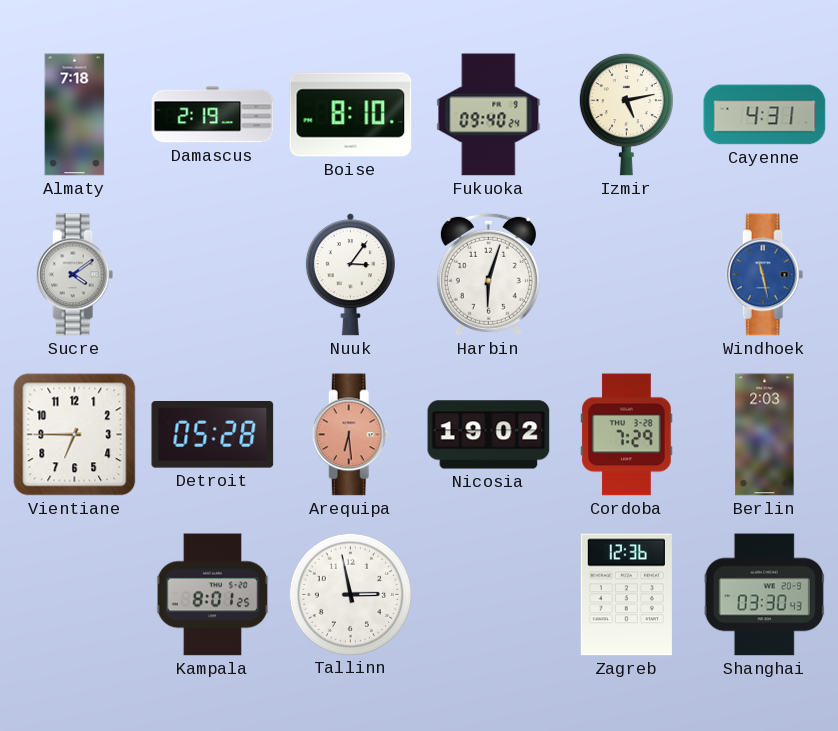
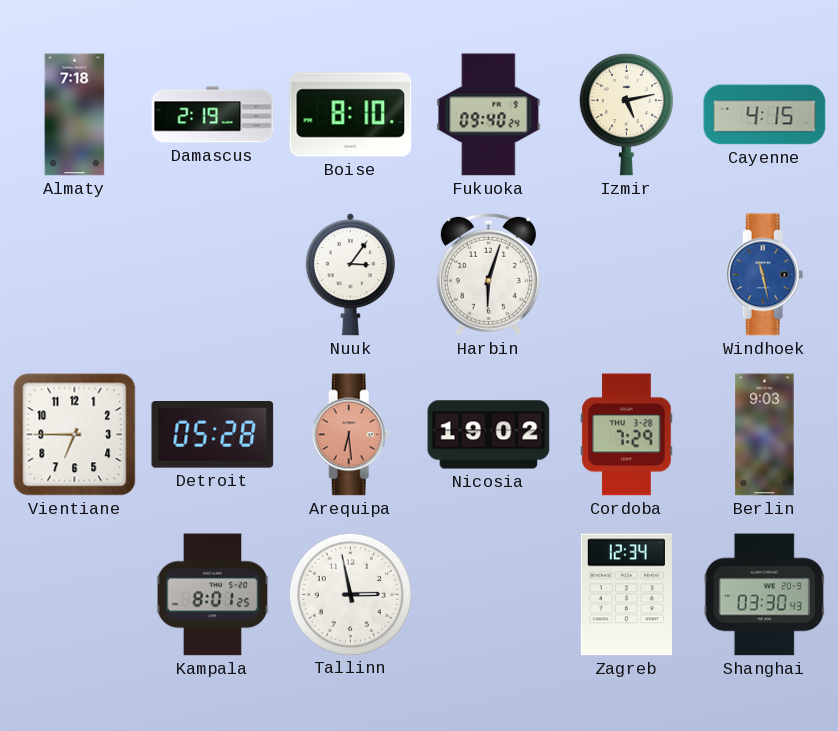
Cayenne: 4:31 -> 4:15 (765, 115)
Sucre: 4:09 -> none (75, 275)
Berlin: 2:03 -> 9:03 (765, 435)
Zagreb: 12:36 -> 12:34 (626, 595)
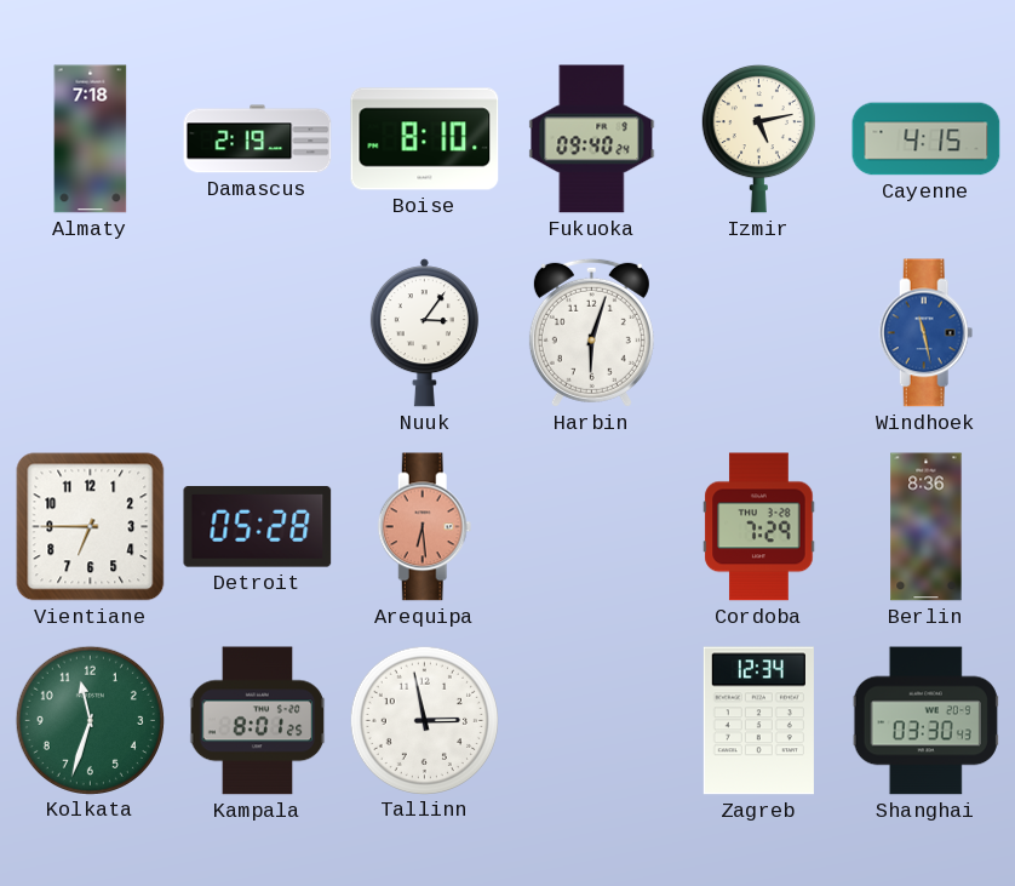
Nicosia: 19:02 -> none (489, 435)
Berlin: 9:03 -> 8:36 (927, 527)
Kolkata: none -> 11:33 (90, 720)
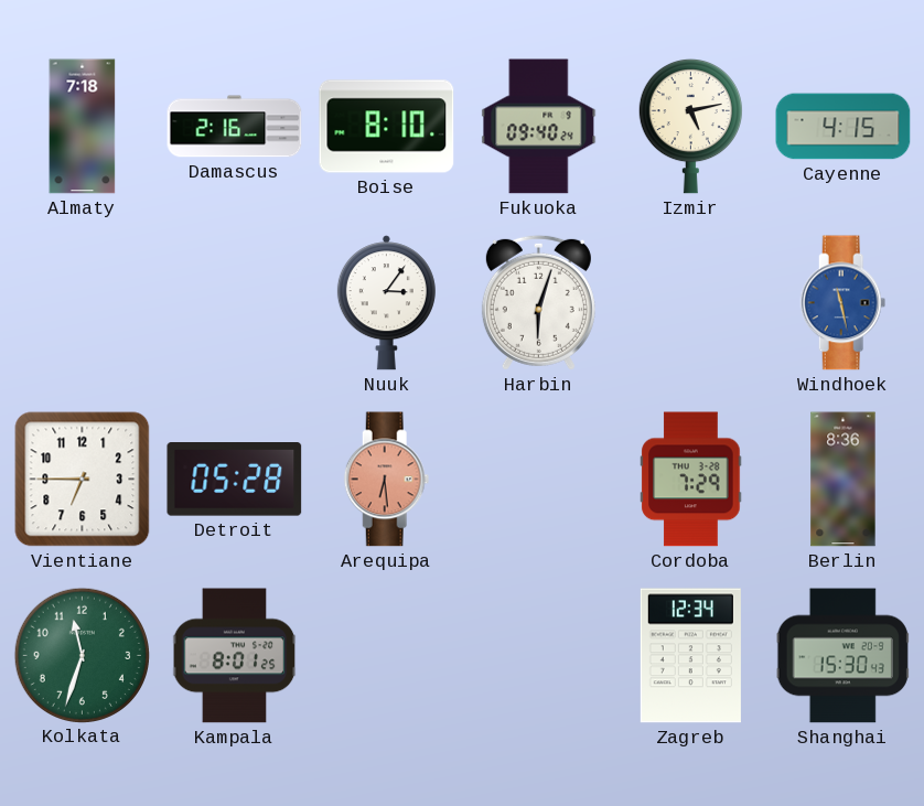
Damascus: 2:19 -> 2:16 (235, 127)
Tallinn: 2:58 -> none (424, 720)
Shanghai: 03:30 -> 15:30 (842, 656)
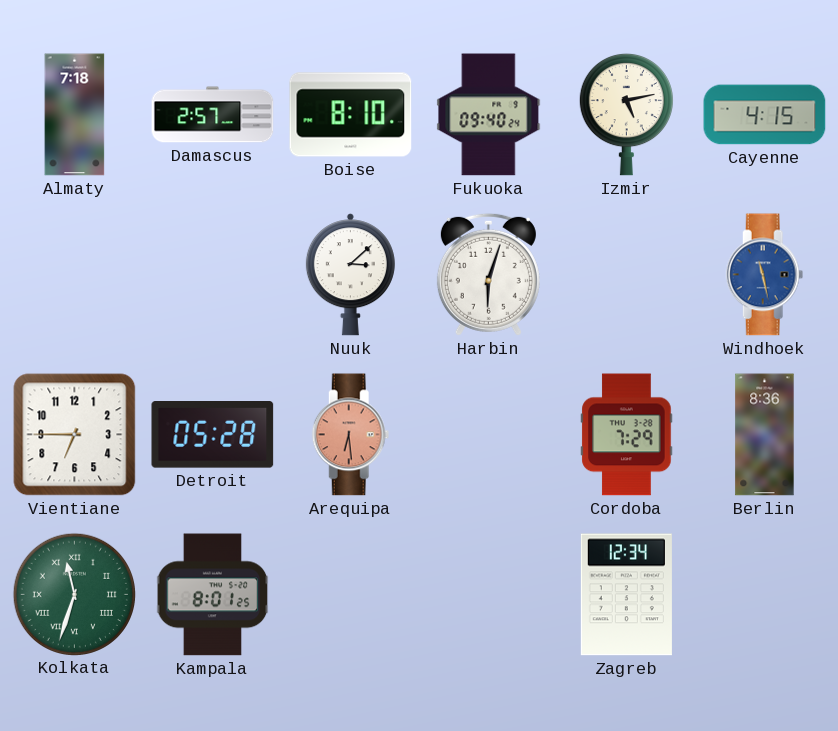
Damascus: 2:16 -> 2:57 (213, 115)
Nuuk: 3:06 -> 3:08 (350, 275)
Kolkata numerals: Arabic -> Roman (74, 594)
Shanghai: 15:30 -> none (842, 656)
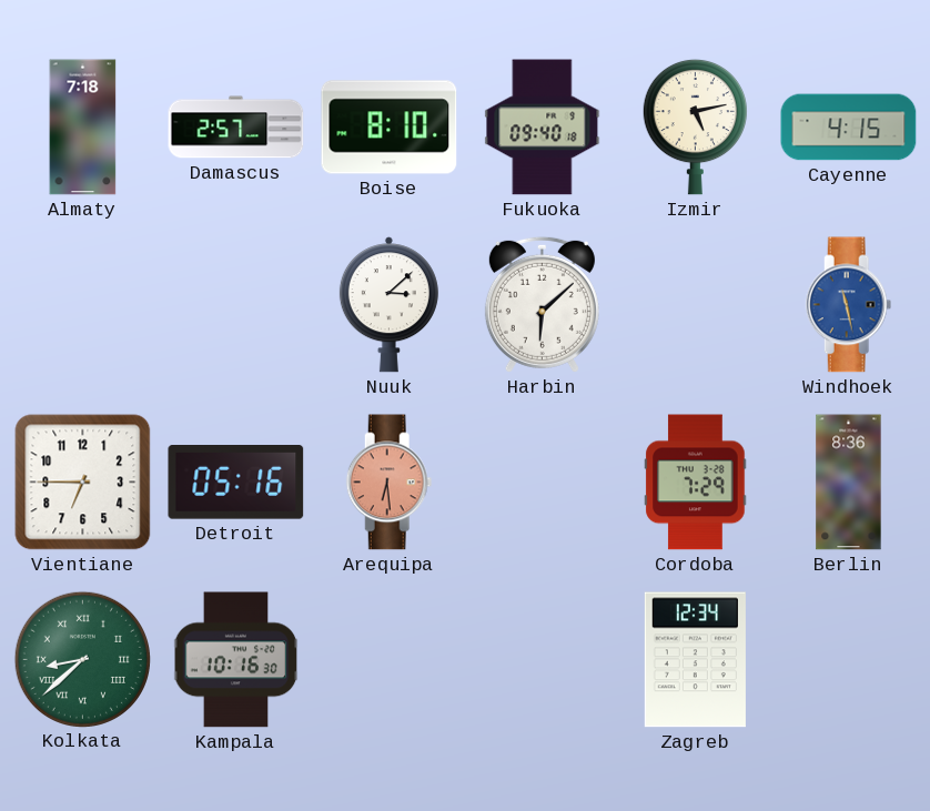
Fukuoka: 09:40:24 -> 09:40:18 (543, 128)
Harbin: 6:03 -> 6:08 (542, 304)
Detroit: 05:28 -> 05:16 (236, 483)
Kolkata: 11:33 -> 8:38 (82, 659)
Kampala: 8:01 -> 10:16 (236, 660)
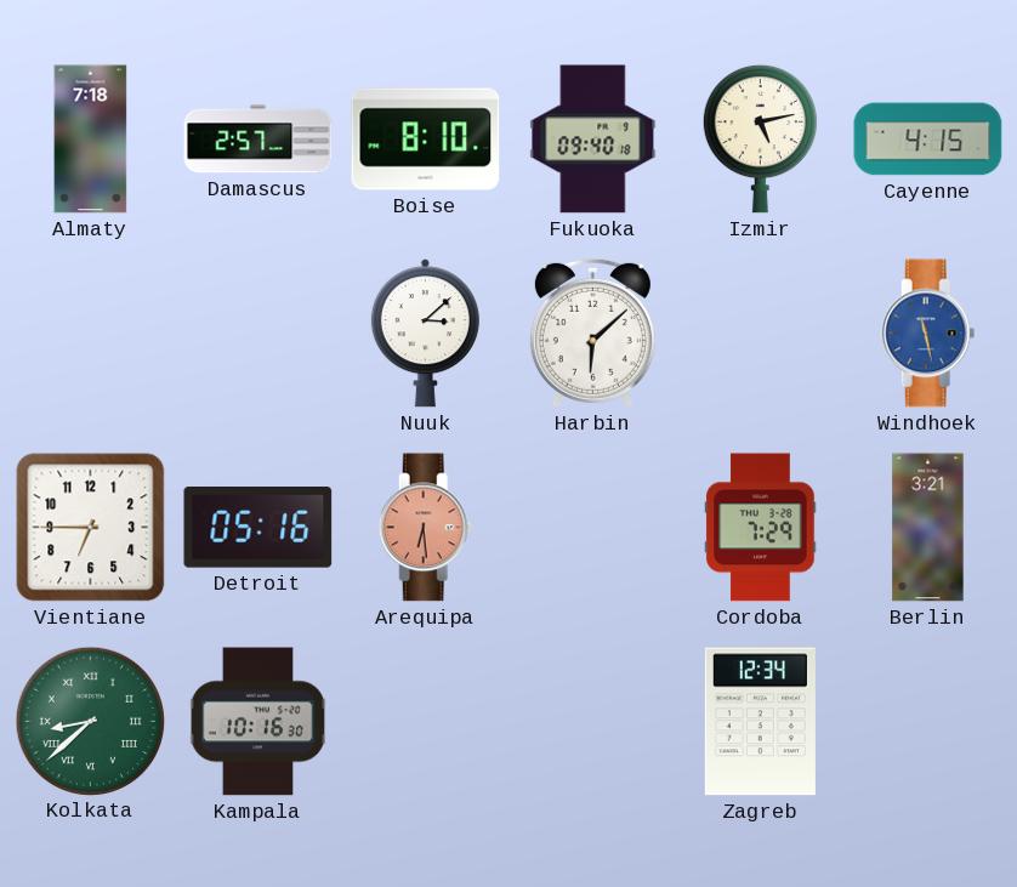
Berlin: 8:36 -> 3:21 (928, 528)
